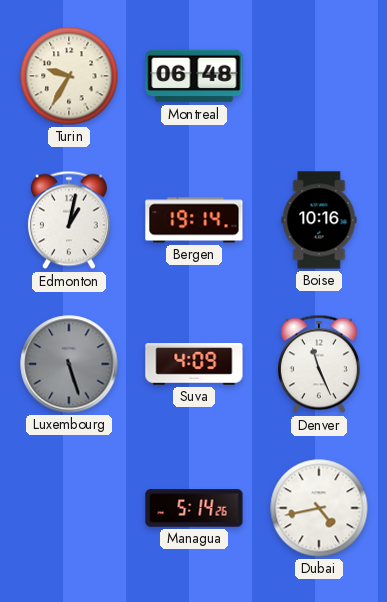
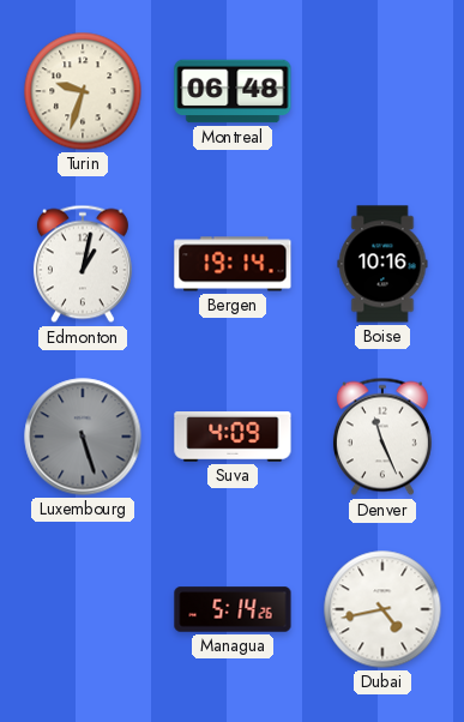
Turin: 9:35 -> 9:33 (83, 91)
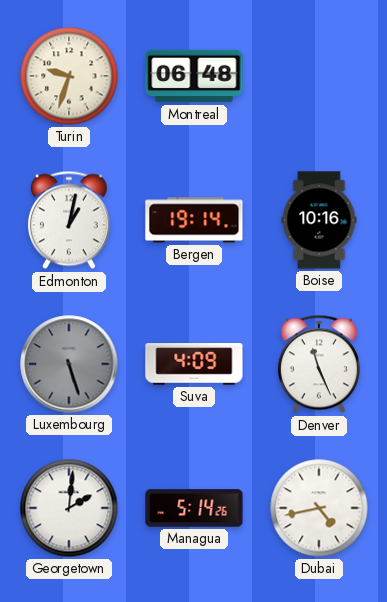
Georgetown: none -> 2:01 (69, 508)
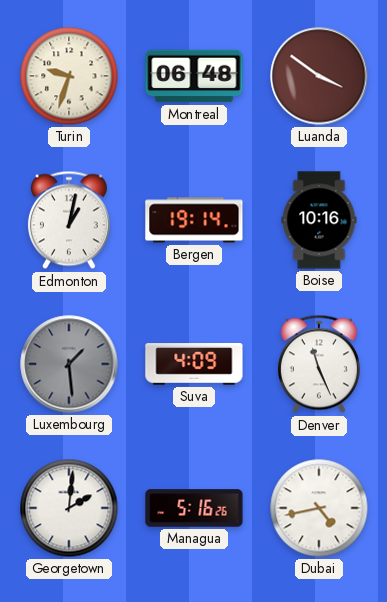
Luanda: none -> 3:51 (319, 76)
Luxembourg: 5:27 -> 1:29 (69, 364)
Managua: 5:14 -> 5:16 (194, 508)
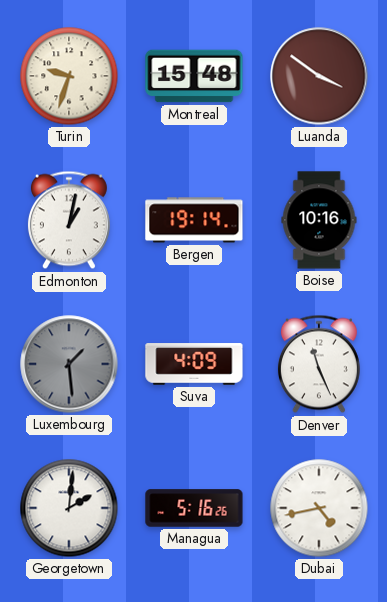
Montreal: 06:48 -> 15:48 (194, 76)
